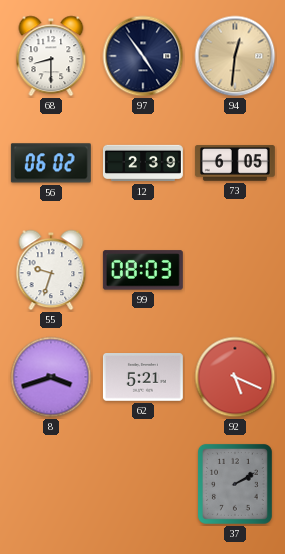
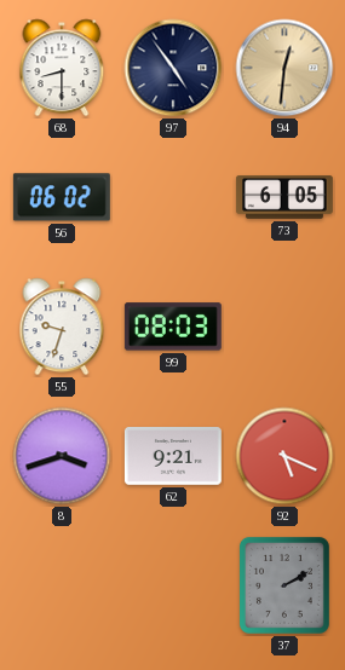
12: 2:39 -> none (143, 163)
62: 5:21 -> 9:21 (173, 457)
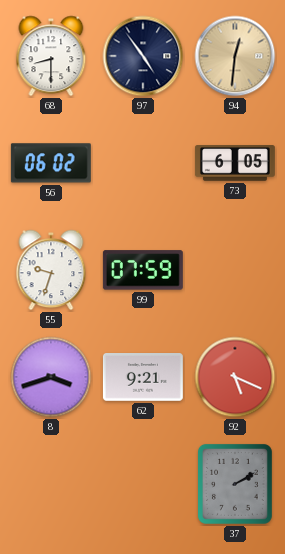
99: 08:03 -> 07:59 (143, 270)
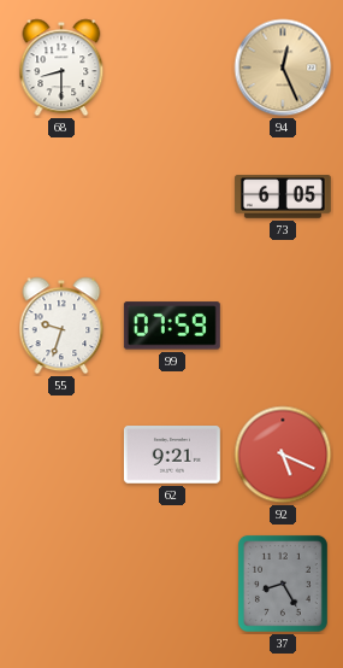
97: 4:54 -> none (143, 56)
94: 12:31 -> 12:26 (283, 68)
56: 06:02 -> none (51, 163)
8: 3:42 -> none (51, 377)
37: 2:10 -> 8:25 (283, 584)
